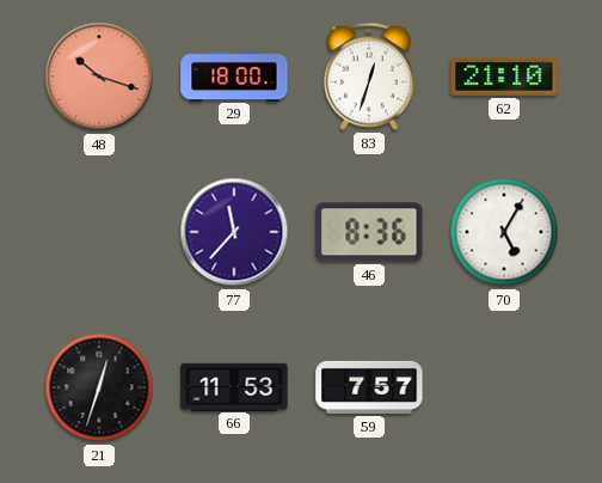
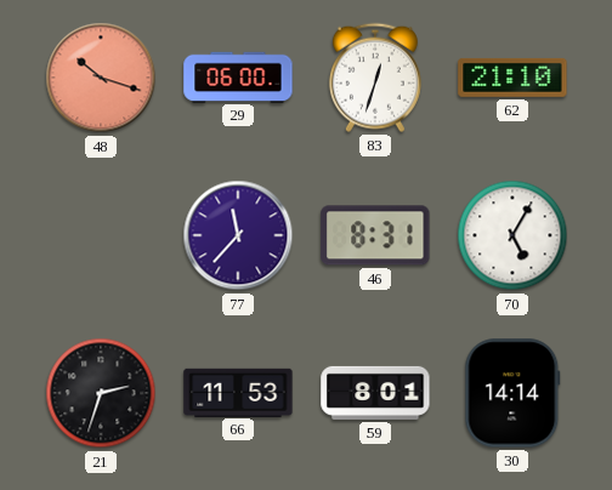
29: 18:00 -> 06:00 (238, 76)
46: 8:36 -> 8:31 (375, 235)
21: 12:33 -> 2:33 (101, 393)
59: 7:57 -> 8:01 (375, 393)
30: none -> 14:14 (512, 393)
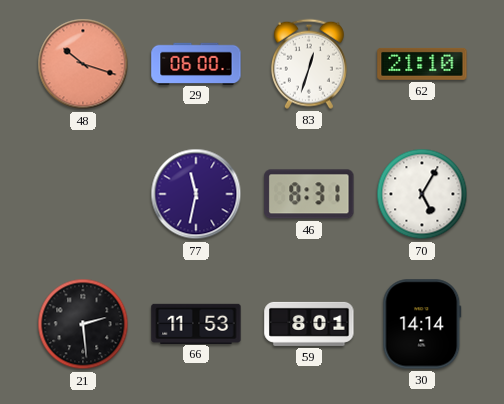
77: 11:37 -> 11:32 (196, 194)
21: 2:33 -> 2:29 (83, 324)
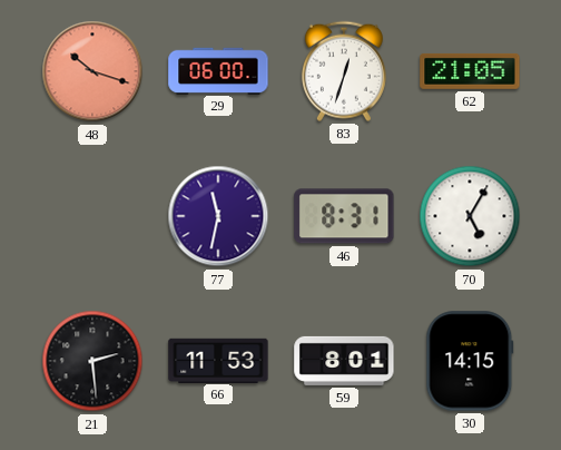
62: 21:10 -> 21:05 (470, 71)
30: 14:14 -> 14:15 (470, 361)
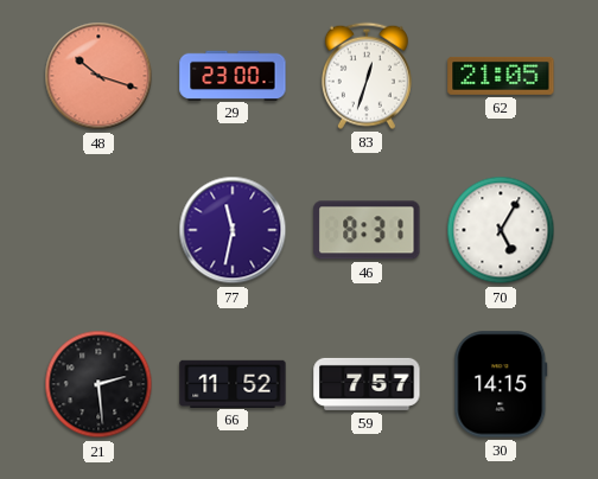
29: 06:00 -> 23:00 (233, 75)
66: 11:53 -> 11:52 (233, 383)
59: 8:01 -> 7:57 (367, 384)
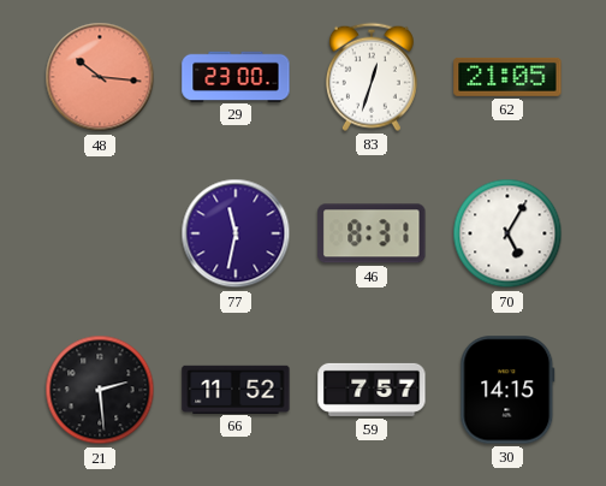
48: 10:18 -> 10:16 (100, 77)
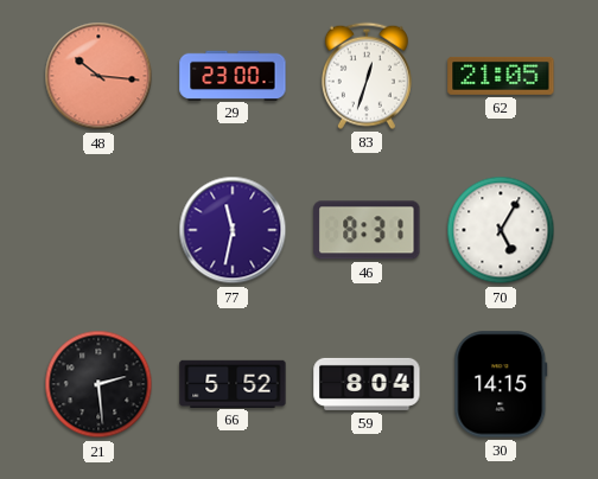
66: 11:52 -> 5:52 (233, 383)
59: 7:57 -> 8:04 (367, 384)
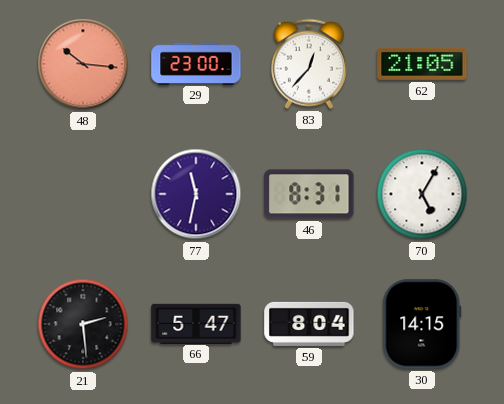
83: 12:33 -> 12:37 (309, 64)
66: 5:52 -> 5:47 (196, 323)
